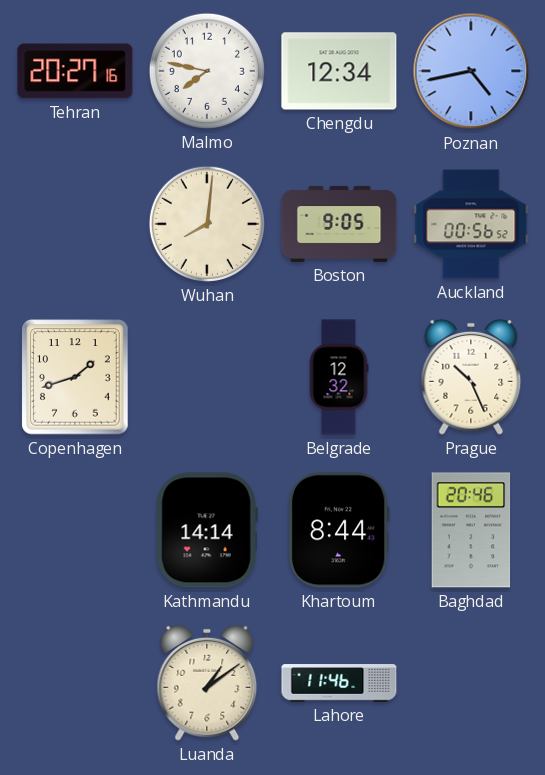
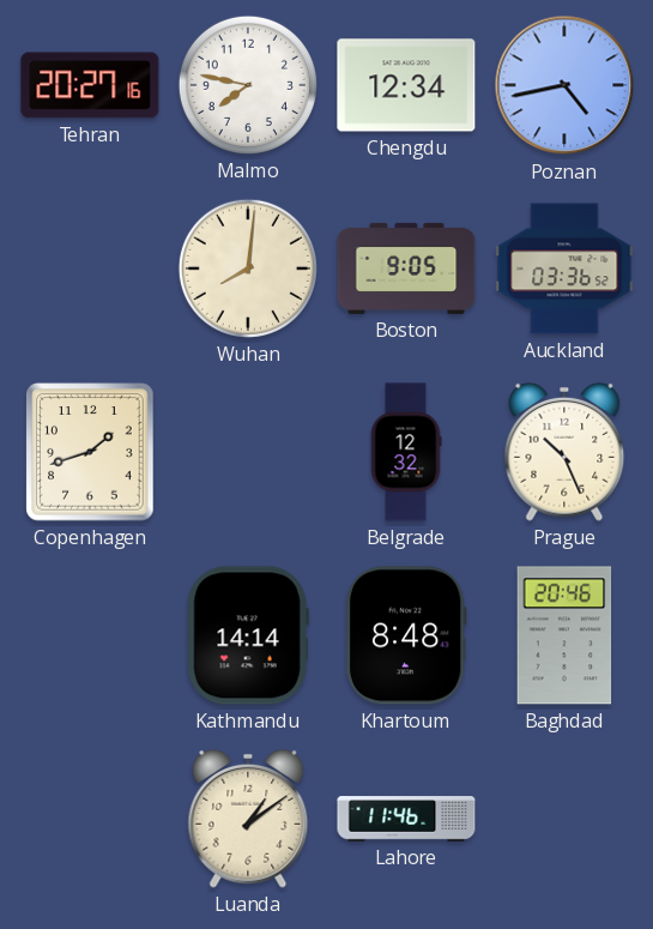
Auckland: 00:56 -> 03:36 (564, 269)
Khartoum: 8:44 -> 8:48 (406, 635)
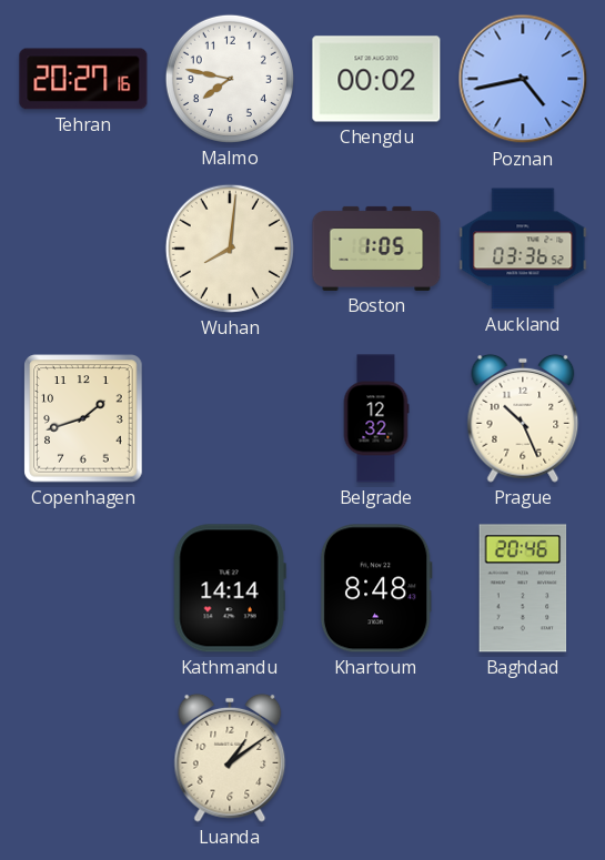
Chengdu: 12:34 -> 00:02 (376, 79)
Boston: 9:05 -> 1:05 (376, 249)
Lahore: 11:46 -> none (406, 819)
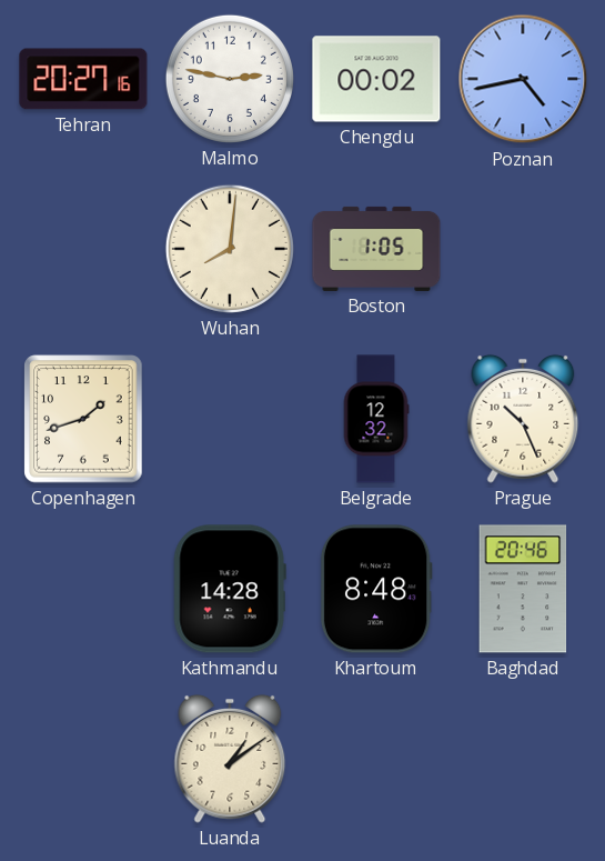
Malmo: 7:47 -> 2:47 (230, 79)
Auckland: 03:36 -> none (523, 249)
Kathmandu: 14:14 -> 14:28 (230, 589)
